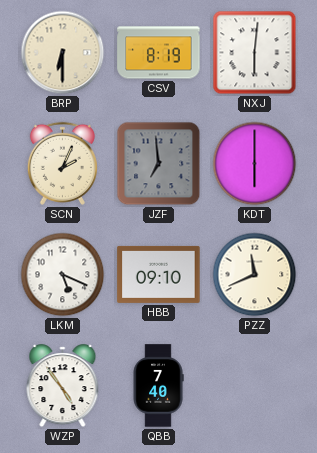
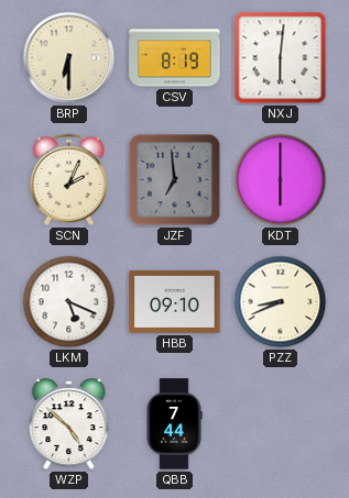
PZZ: 11:41 -> 8:41 (281, 302)
WZP: 4:54 -> 4:52 (69, 424)
QBB: 7:40 -> 7:44 (174, 424)
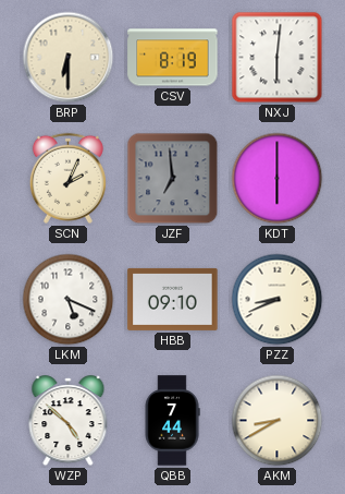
AKM: none -> 8:40 (278, 421)
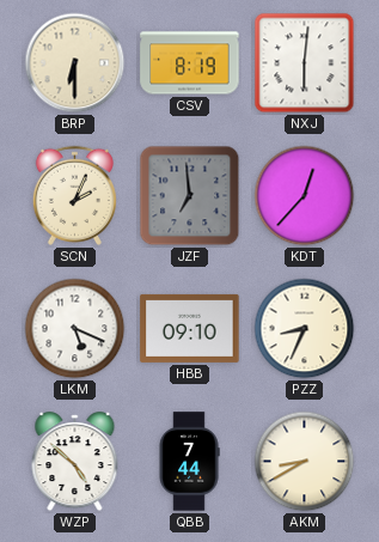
KDT: 6:00 -> 12:37 (305, 196)
PZZ: 8:41 -> 8:34 (305, 329)
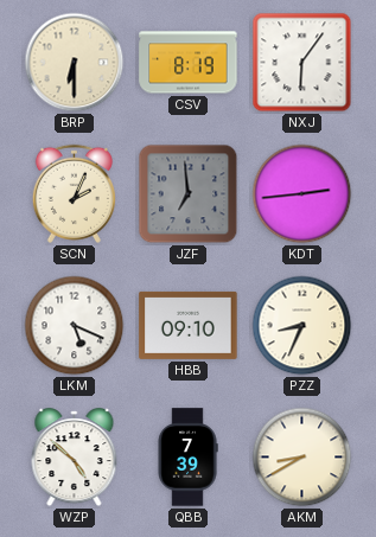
NXJ: 6:01 -> 6:06 (302, 63)
KDT: 12:37 -> 2:44 (302, 194)
QBB: 7:44 -> 7:39 (187, 458)
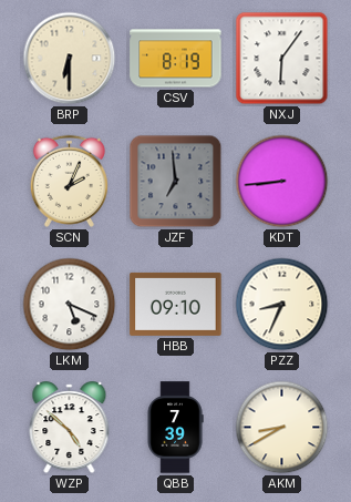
KDT: 2:44 -> 8:44 (282, 182)
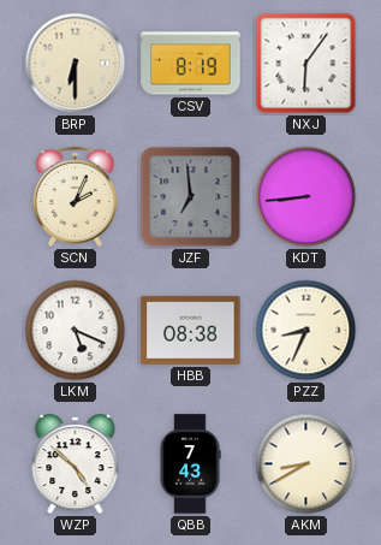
HBB: 09:10 -> 08:38 (191, 330)
QBB: 7:39 -> 7:43 (190, 464)
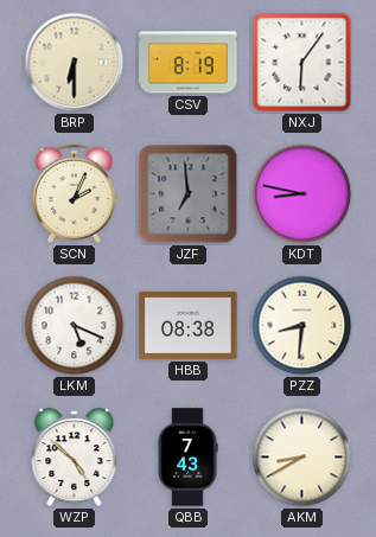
KDT: 8:44 -> 8:47 (302, 194)
PZZ: 8:34 -> 8:31 (302, 326)
